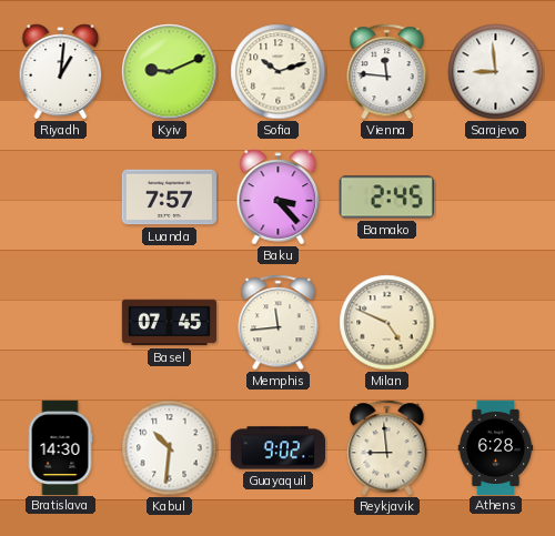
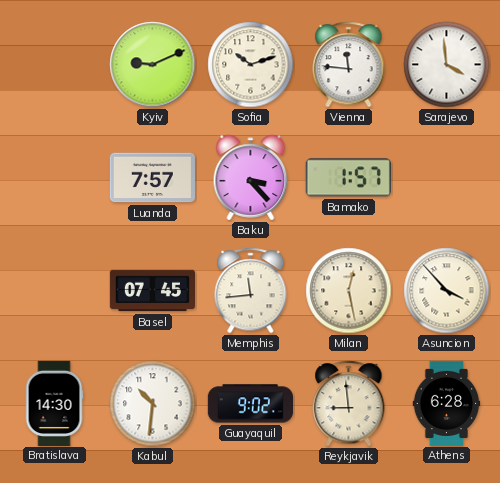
Riyadh: 1:01 -> none (61, 72)
Sarajevo: 8:59 -> 3:59 (447, 65)
Bamako: 2:45 -> 1:57 (348, 178)
Milan: 4:49 -> 12:28 (349, 291)
Asuncion: none -> 3:53 (447, 291)
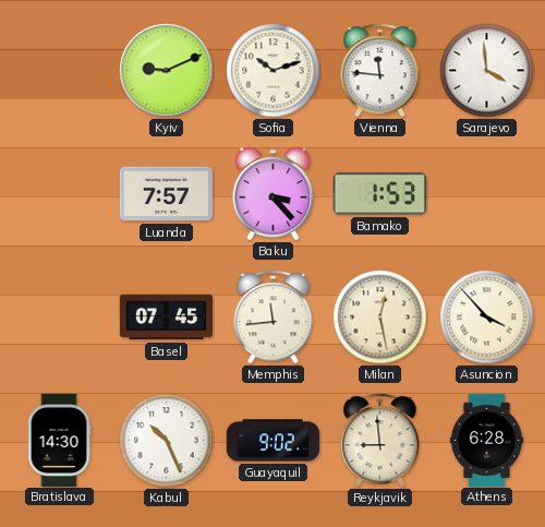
Bamako: 1:57 -> 1:53 (379, 194)
Kabul: 10:31 -> 10:26 (167, 441)
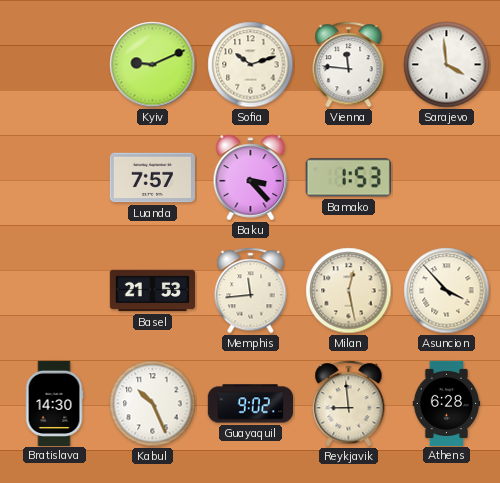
Basel: 07:45 -> 21:53 (152, 291)
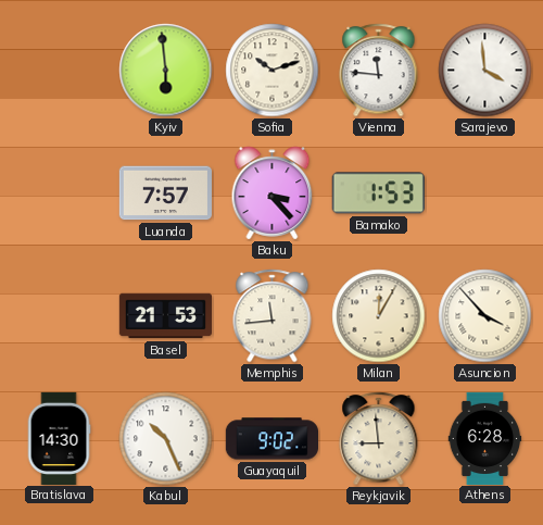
Kyiv: 9:11 -> 5:59 (166, 71)
Milan: 12:28 -> 12:05 (379, 316)
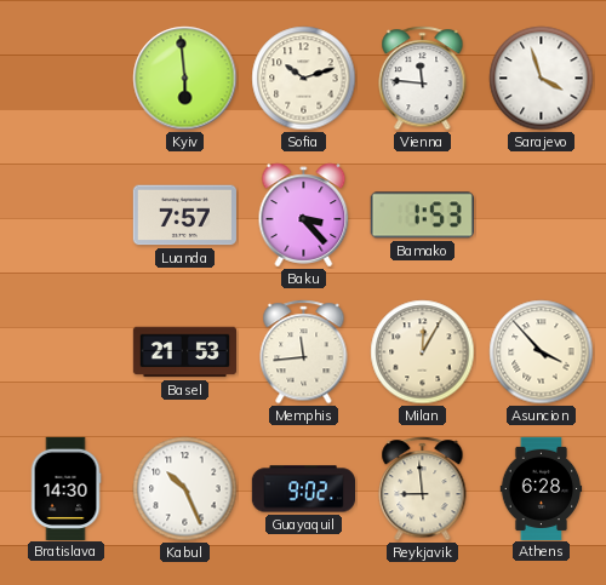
Sarajevo: 3:59 -> 3:57 (542, 79)
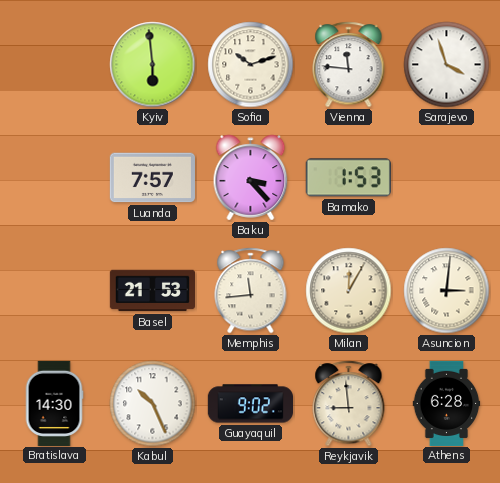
Asuncion: 3:53 -> 3:01 (447, 291)
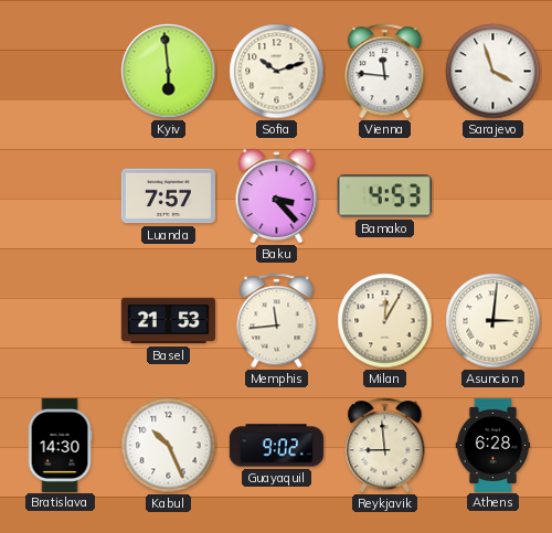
Bamako: 1:53 -> 4:53 (384, 196)
